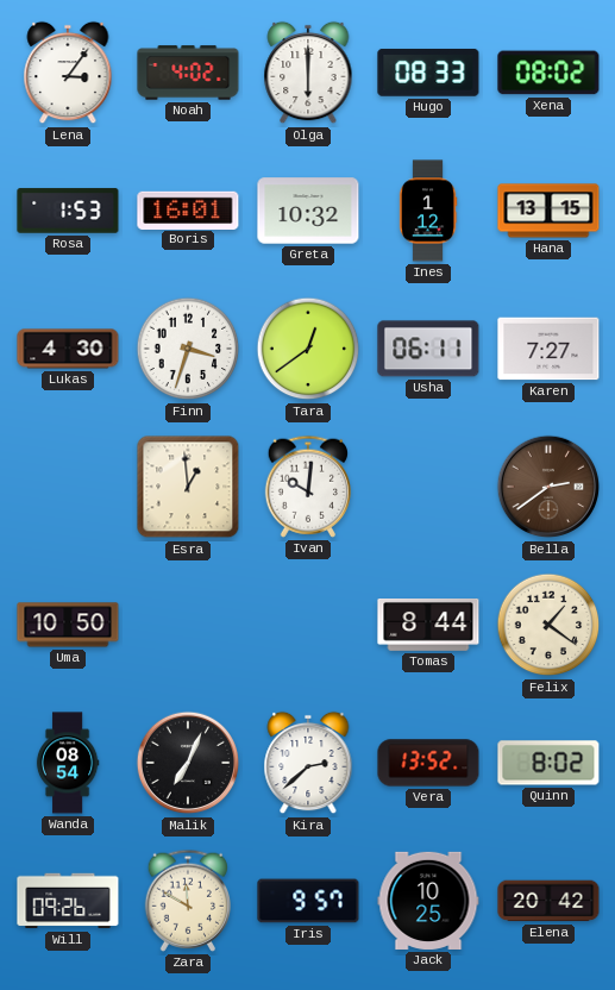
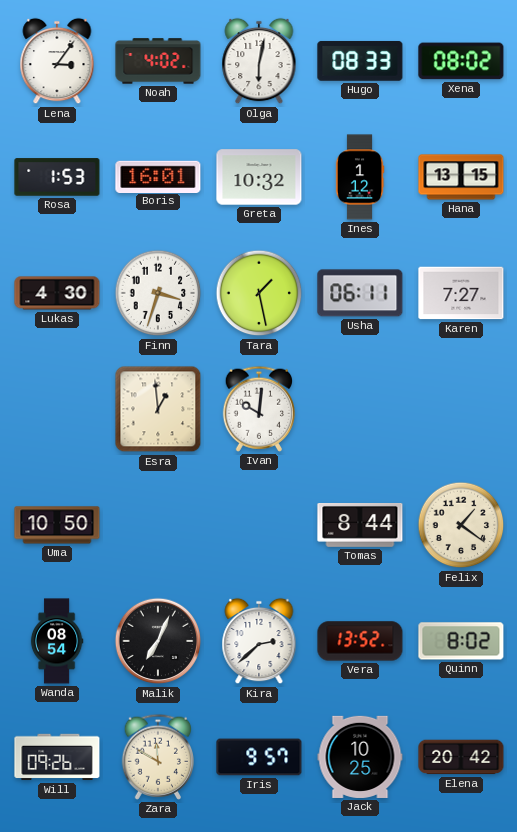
Olga: 6:00 -> 6:02 (259, 61)
Tara: 12:39 -> 1:28 (259, 293)
Bella: 2:39 -> none (548, 487)
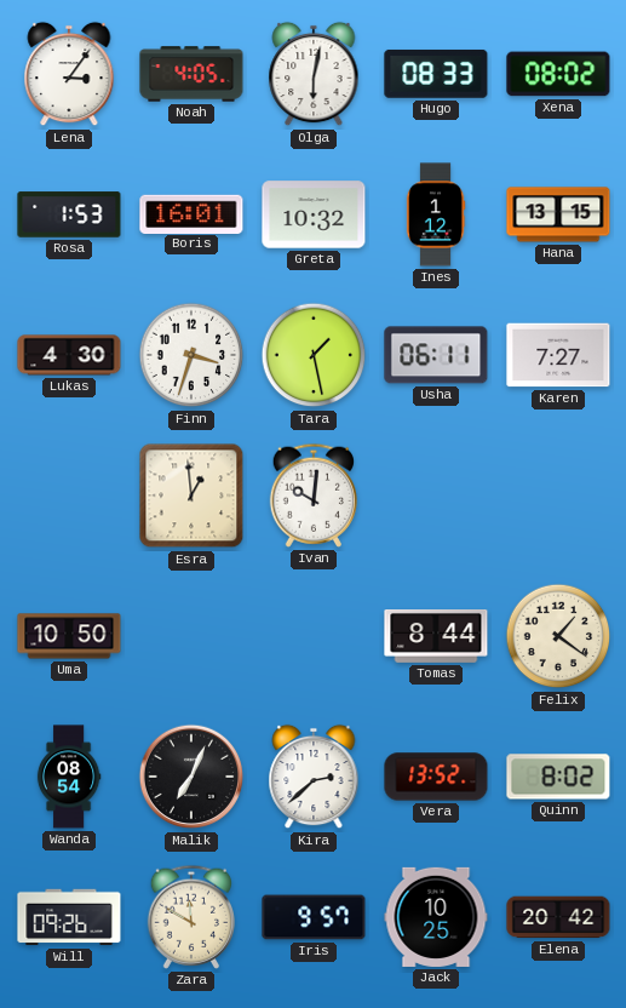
Noah: 4:02 -> 4:05 (191, 74)
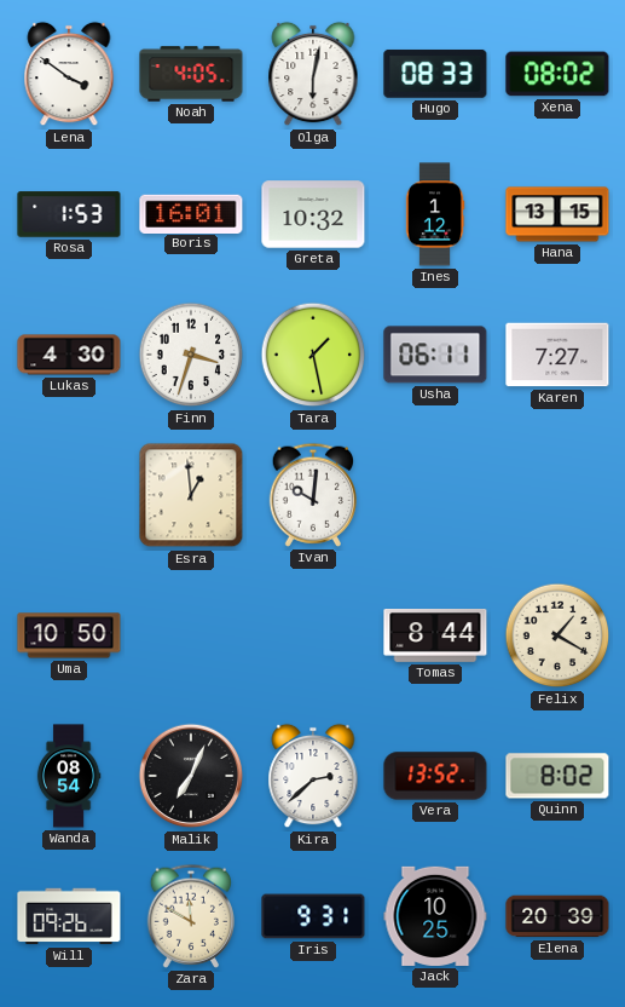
Lena: 3:06 -> 3:51 (69, 74)
Felix: 1:21 -> 1:20 (557, 635)
Iris: 9:57 -> 9:31 (313, 916)
Elena: 20:42 -> 20:39 (557, 916)
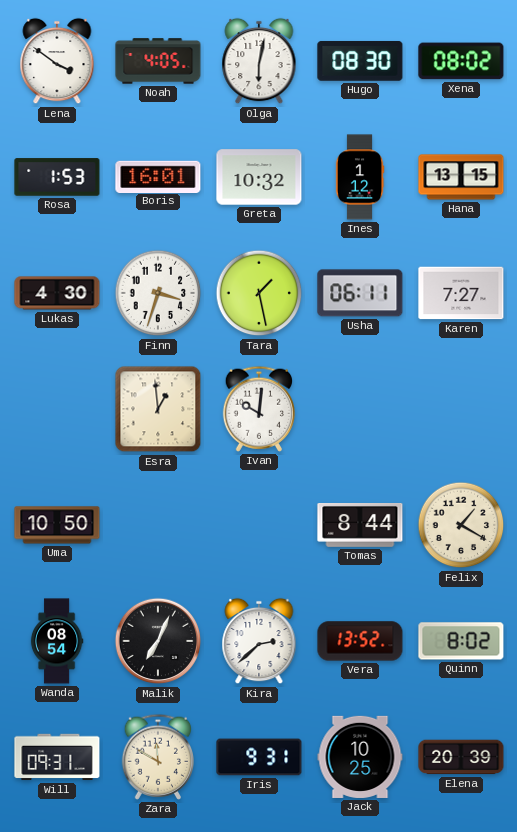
Hugo: 08:33 -> 08:30 (360, 61)
Will: 09:26 -> 09:31 (57, 757)
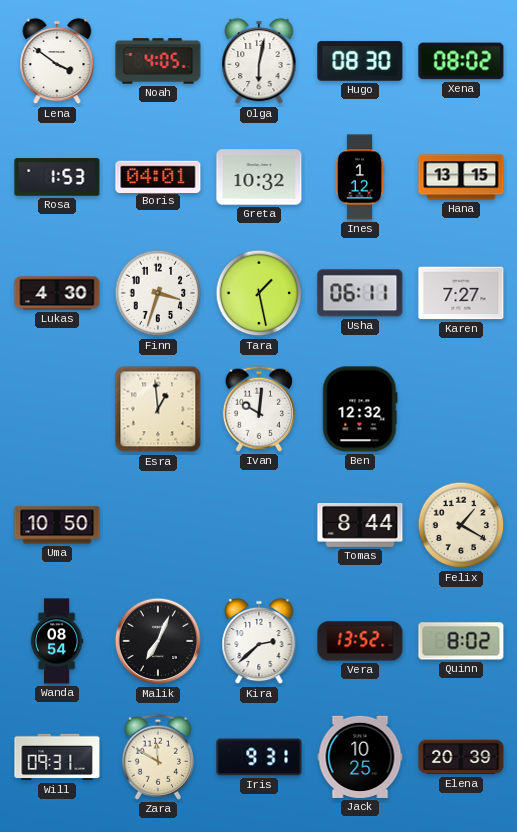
Boris: 16:01 -> 04:01 (158, 176)
Ben: none -> 12:32 (360, 409)
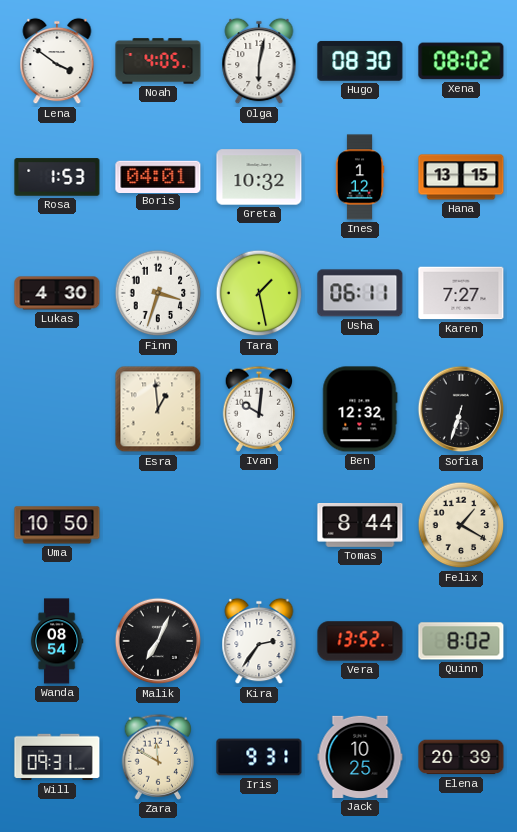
Sofia: none -> 6:33 (461, 409)
Kira: 2:38 -> 2:36 (259, 641)
